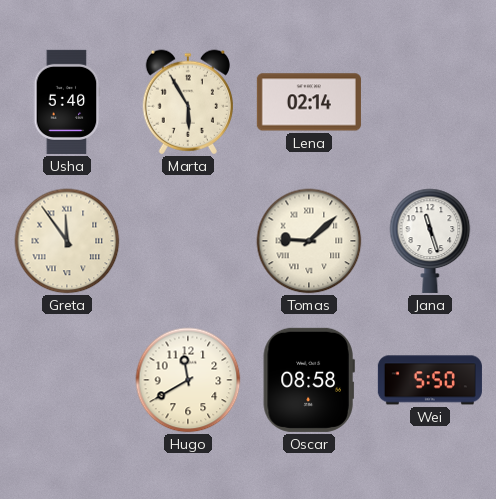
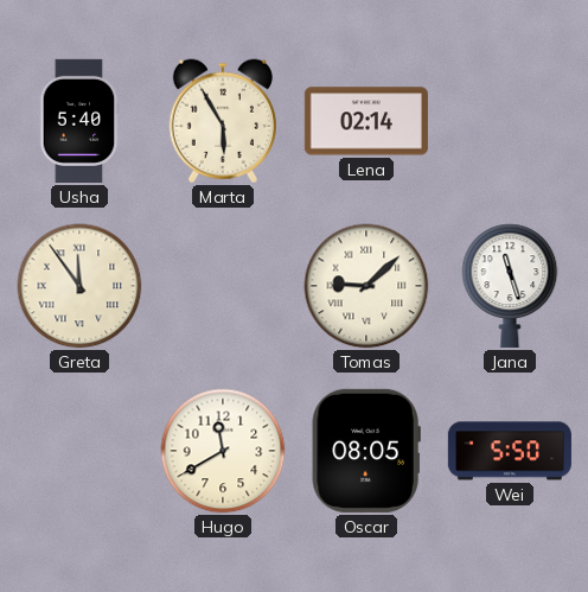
Oscar: 08:58 -> 08:05 (366, 451)
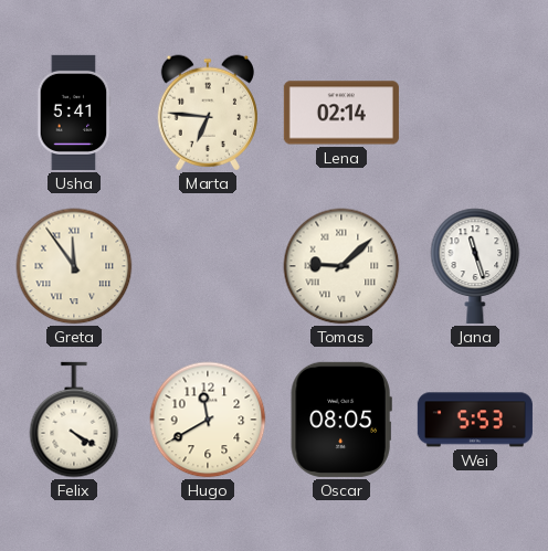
Usha: 5:40 -> 5:41 (74, 113)
Marta: 5:55 -> 6:46 (208, 113)
Felix: none -> 4:20 (74, 420)
Wei: 5:50 -> 5:53 (475, 420)
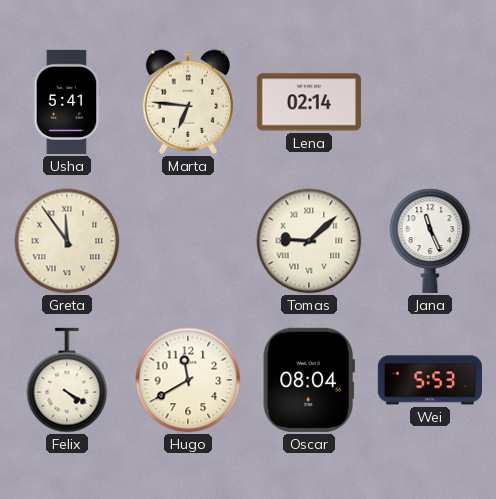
Jana: 11:27 -> 11:26 (430, 241)
Oscar: 08:05 -> 08:04 (309, 380)
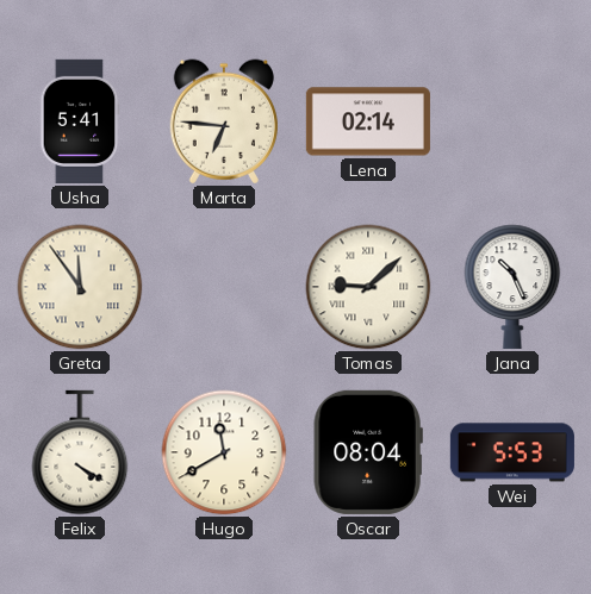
Jana: 11:26 -> 10:26 (512, 287)
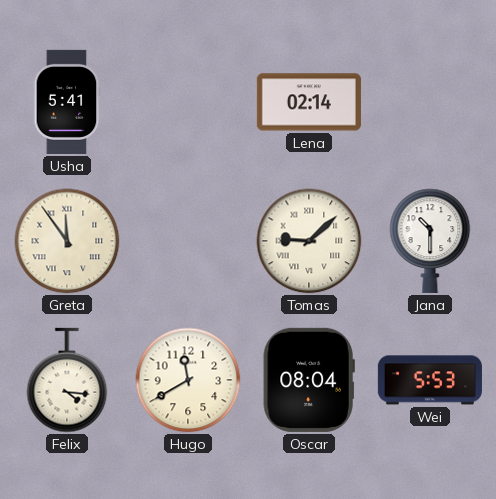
Marta: 6:46 -> none (224, 121)
Jana: 10:26 -> 10:30 (430, 241)
Felix: 4:20 -> 4:16 (67, 380)
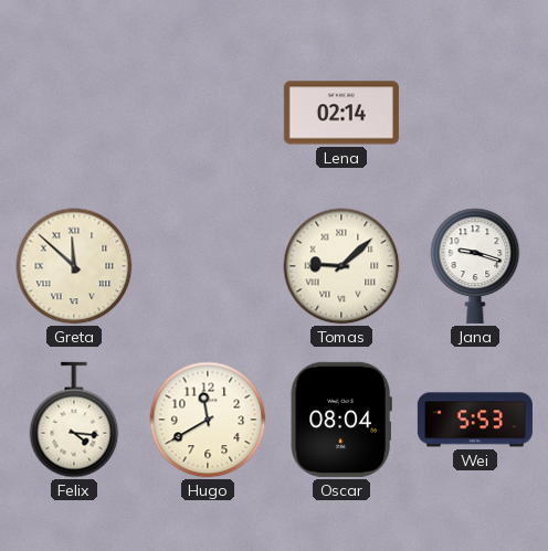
Usha: 5:41 -> none (67, 102)
Greta: 11:54 -> 11:52 (74, 266)
Jana: 10:30 -> 9:18 (475, 266)
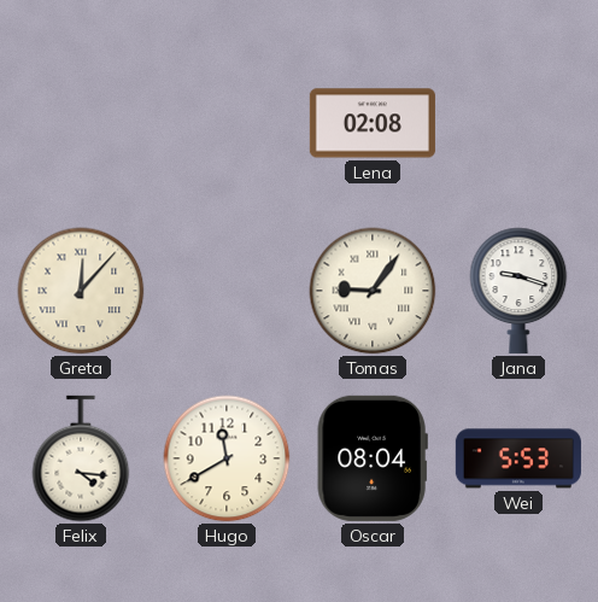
Lena: 02:14 -> 02:08 (373, 123)
Greta: 11:52 -> 12:07 (81, 291)
Tomas: 9:08 -> 9:06 (373, 291)
